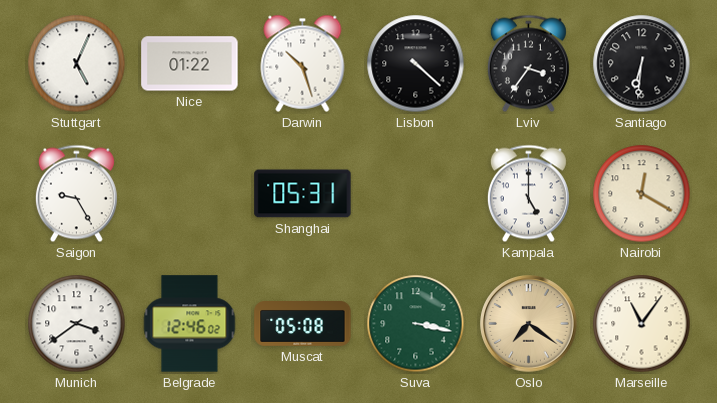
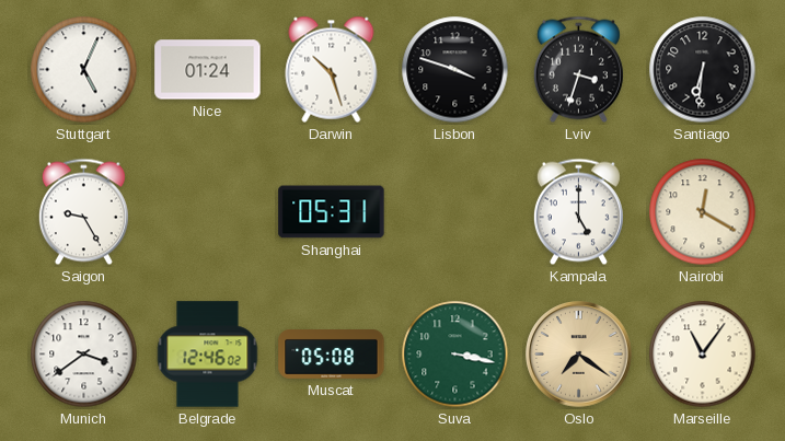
Nice: 01:22 -> 01:24 (208, 70)
Lisbon: 4:22 -> 3:48 (455, 70)
Lviv: 3:36 -> 3:33 (578, 70)
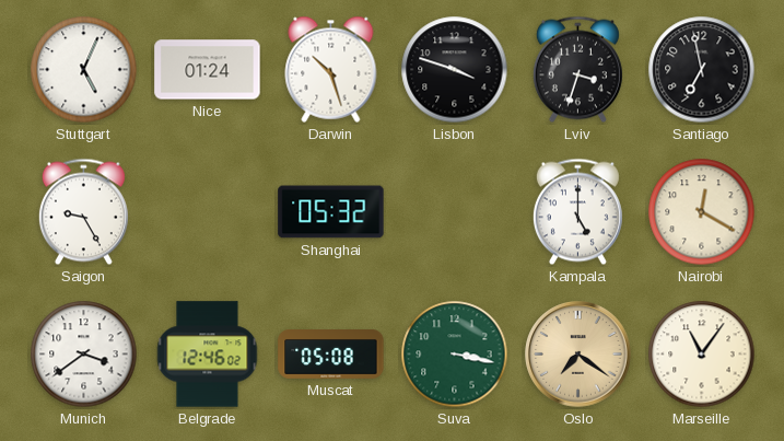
Santiago: 6:31 -> 6:58 (702, 70)
Shanghai: 05:31 -> 05:32 (331, 212)
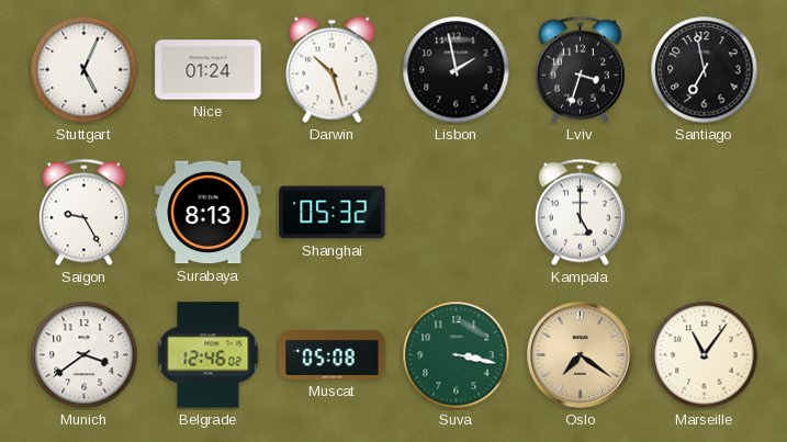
Lisbon: 3:48 -> 1:58 (457, 70)
Surabaya: none -> 8:13 (209, 213)
Nairobi: 12:20 -> none (702, 212)
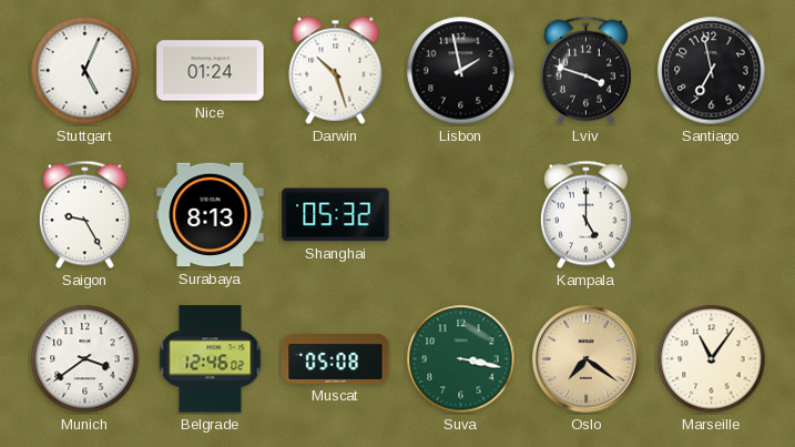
Lviv: 3:33 -> 3:48 (585, 71)
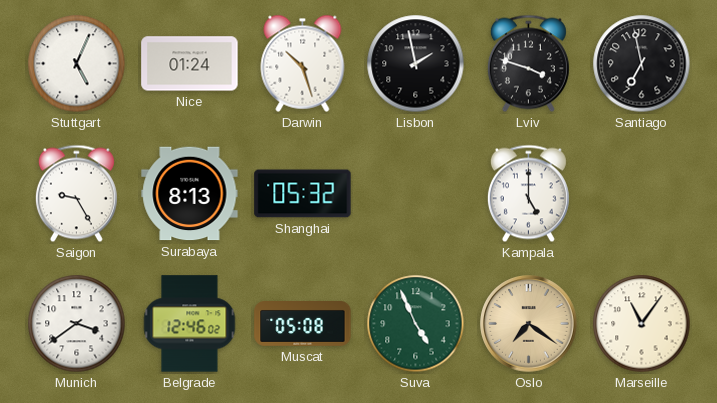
Suva: 3:17 -> 4:56 (416, 324)
